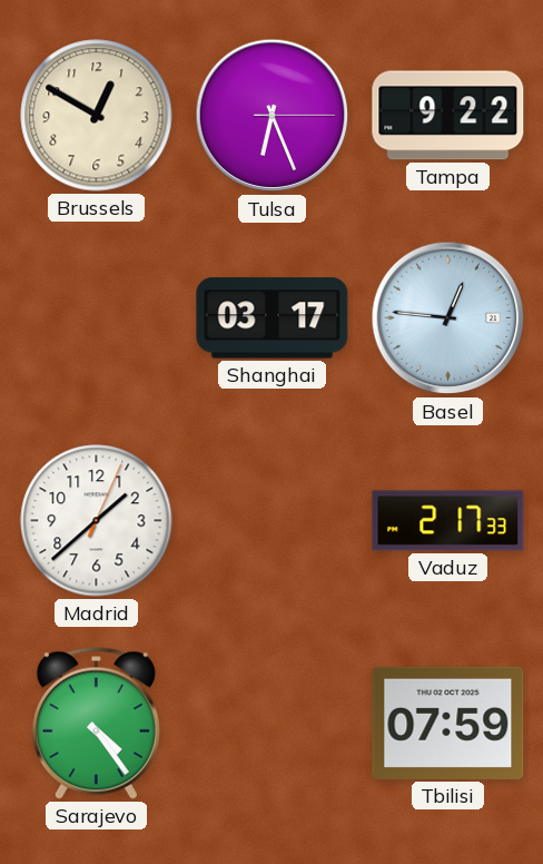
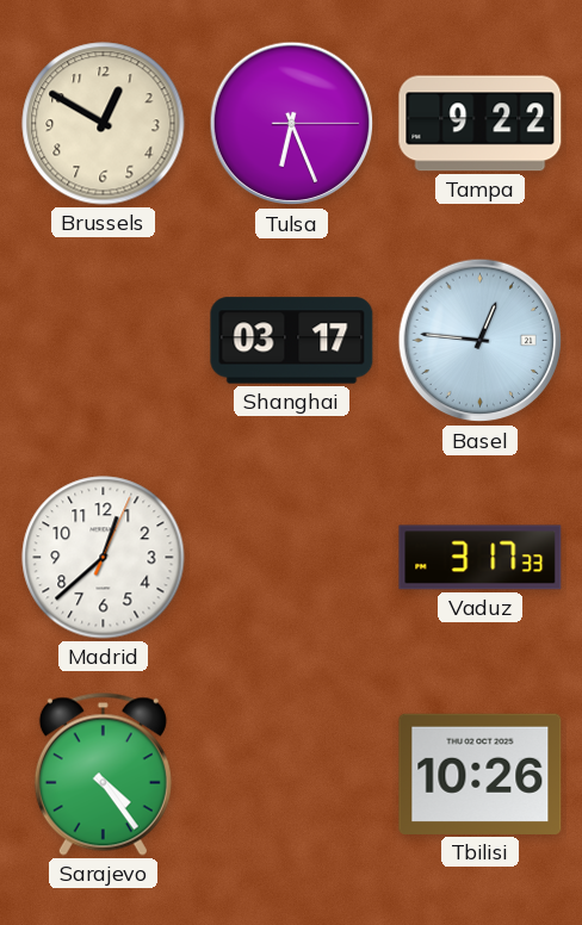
Madrid: 1:38 -> 12:38 (104, 558)
Vaduz: 2:17 -> 3:17 (481, 558)
Tbilisi: 07:59 -> 10:26 (481, 774)
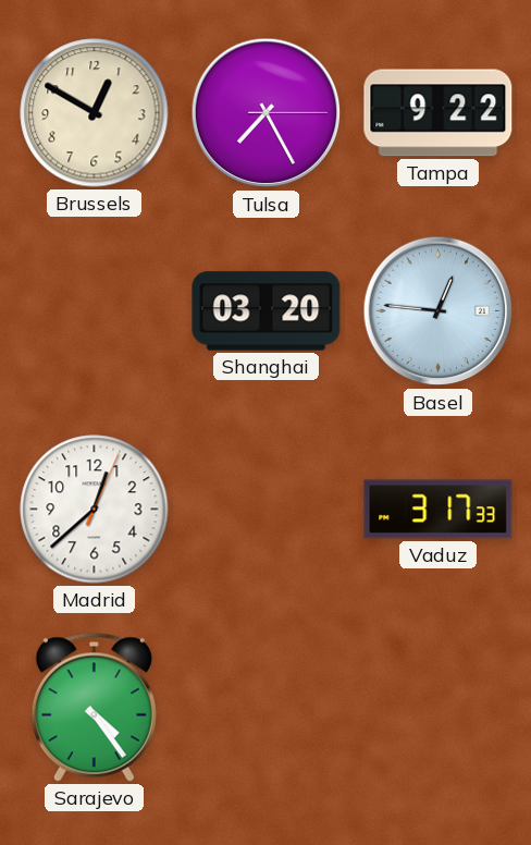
Tulsa: 6:26 -> 7:25 (267, 113)
Shanghai: 03:17 -> 03:20 (267, 311)
Tbilisi: 10:26 -> none (481, 774)
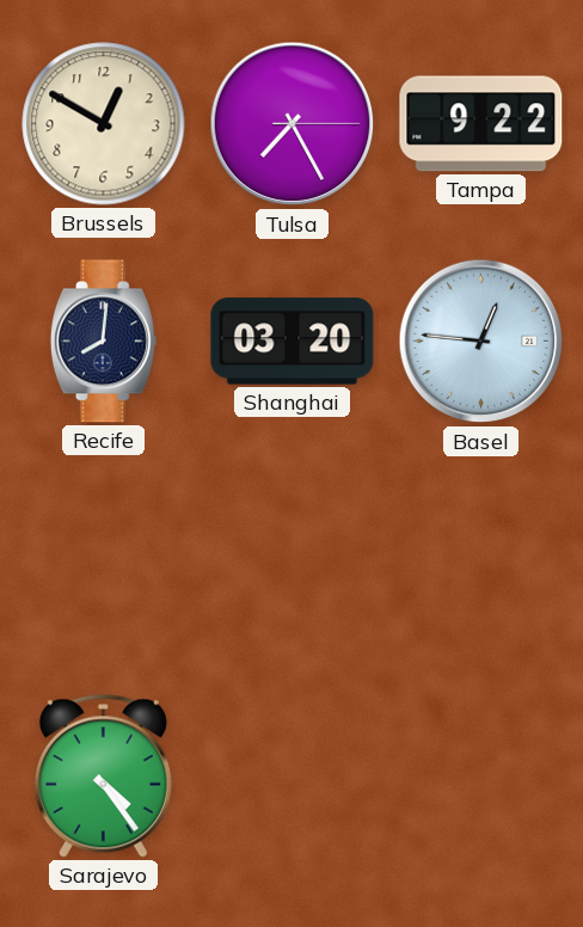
Recife: none -> 8:01 (103, 342)
Madrid: 12:38 -> none (95, 510)
Vaduz: 3:17 -> none (439, 510)
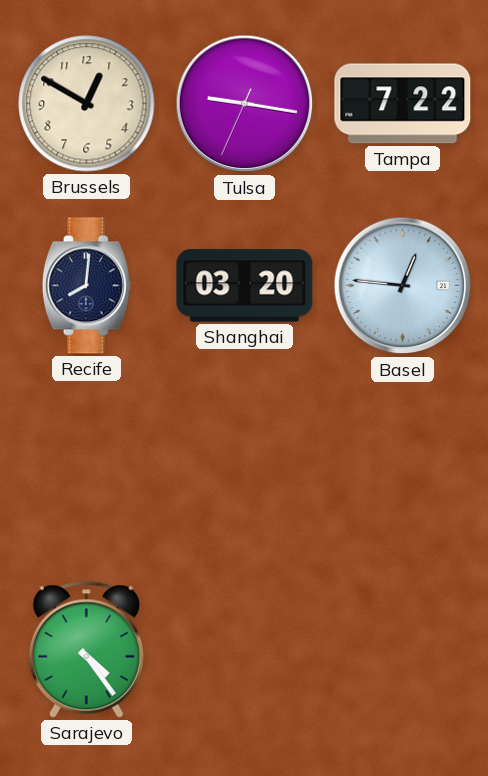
Tulsa: 7:25 -> 9:16 (245, 104)
Tampa: 9:22 -> 7:22 (403, 104)
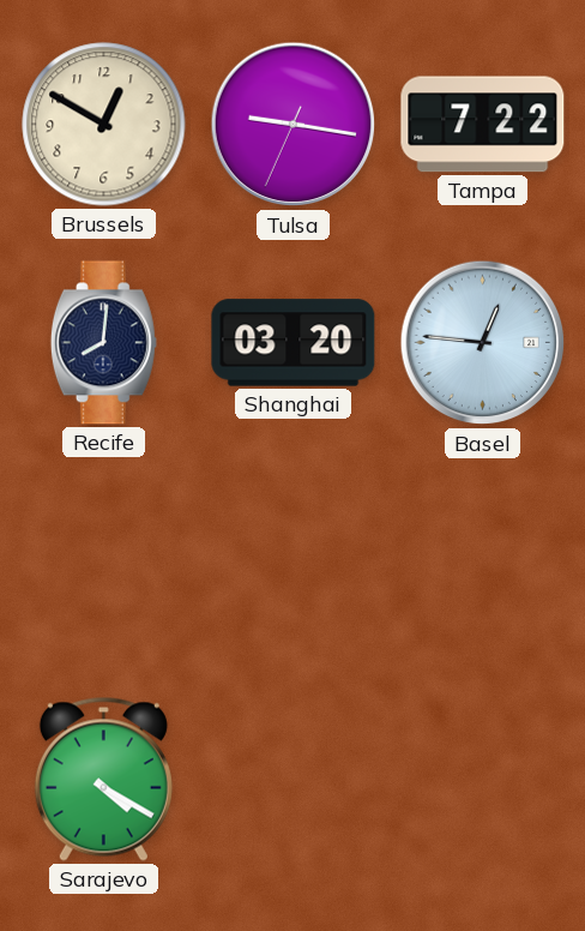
Sarajevo: 4:24 -> 4:20 (103, 779)
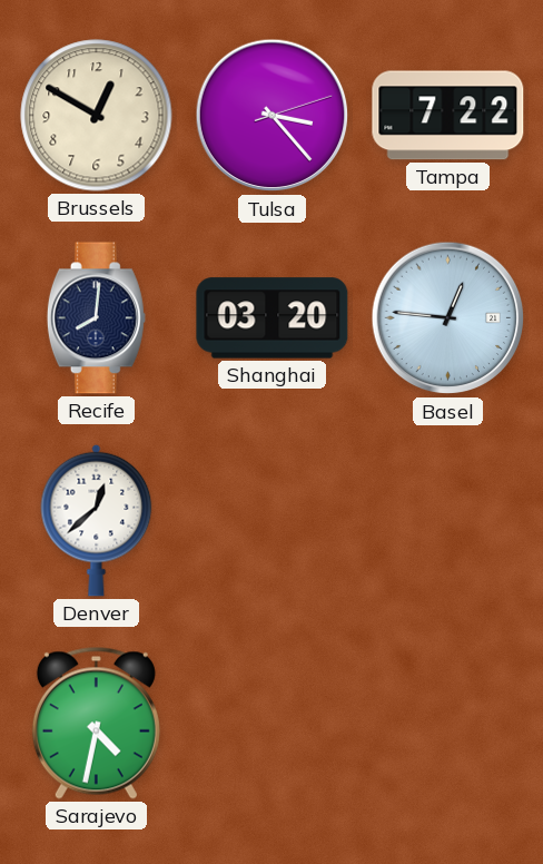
Tulsa: 9:16 -> 3:23 (273, 116)
Denver: none -> 12:38 (97, 520)
Sarajevo: 4:20 -> 4:32 (96, 723)
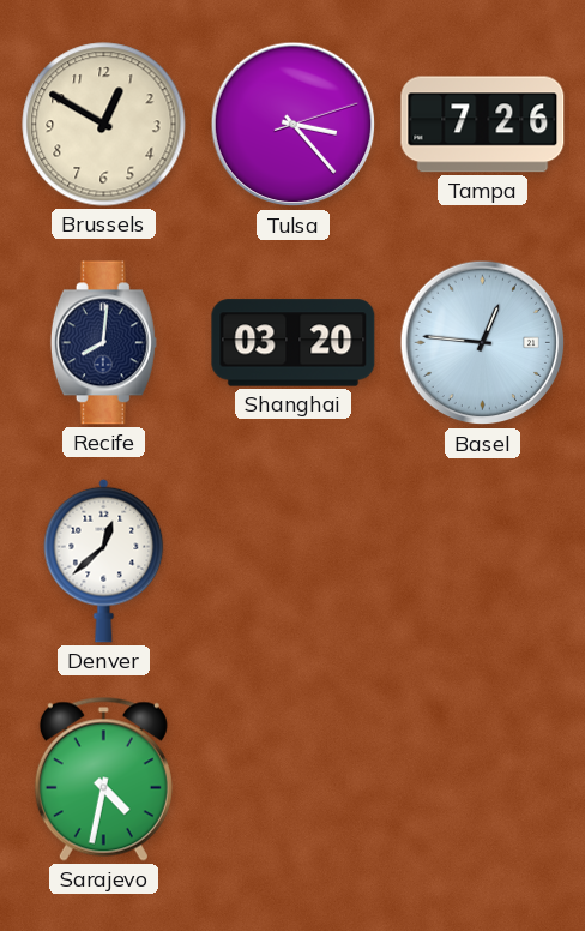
Tampa: 7:22 -> 7:26 (483, 125)
